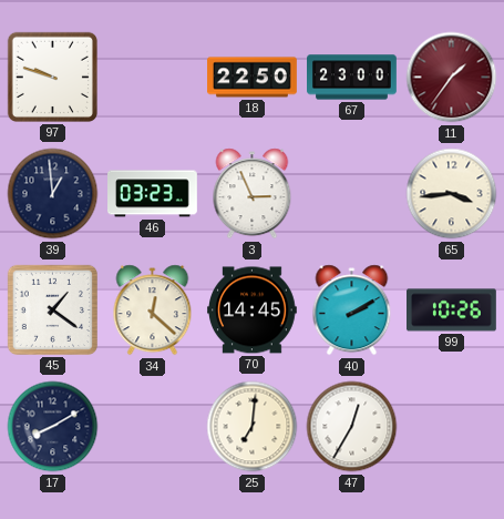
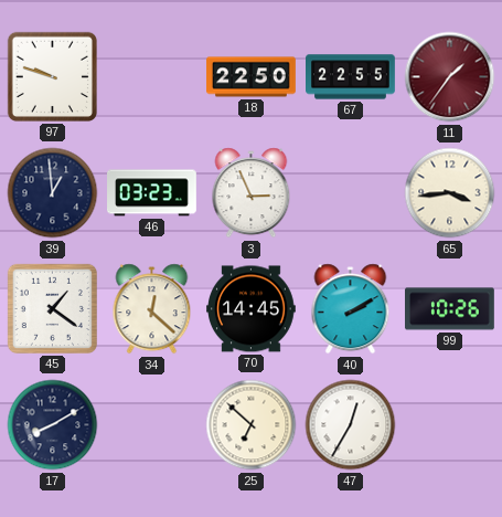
67: 23:00 -> 22:55 (351, 77)
25: 7:01 -> 6:52 (252, 425)
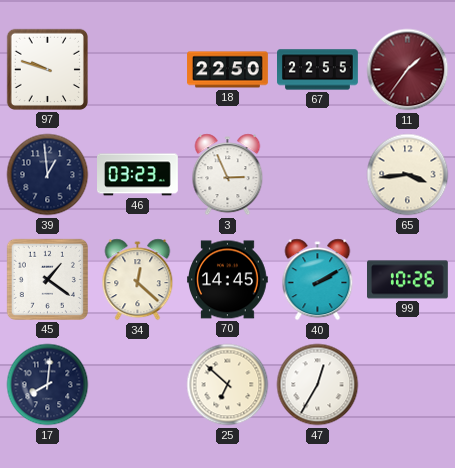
17: 8:10 -> 8:01 (48, 385)
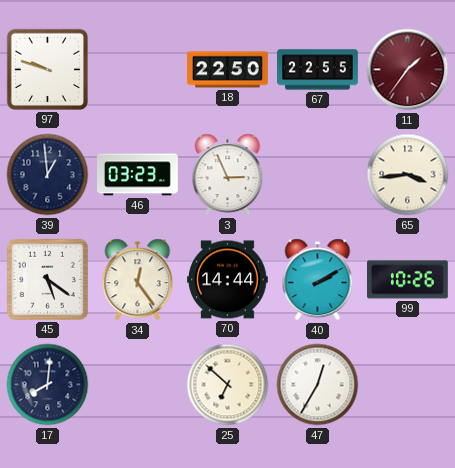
45: 1:21 -> 5:21 (47, 279)
34: 12:22 -> 12:24 (138, 280)
70: 14:45 -> 14:44 (228, 280)
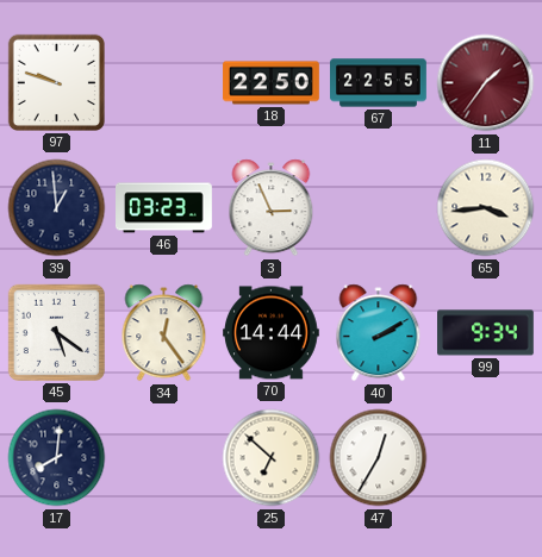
99: 10:26 -> 9:34 (486, 333)
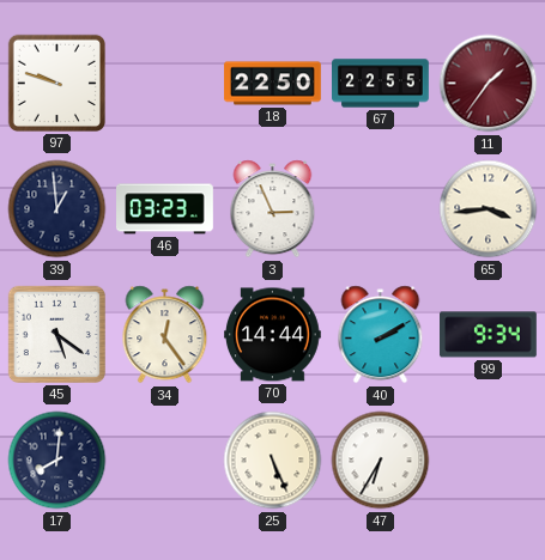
25: 6:52 -> 5:26 (273, 461)
47: 12:35 -> 6:35 (381, 461)
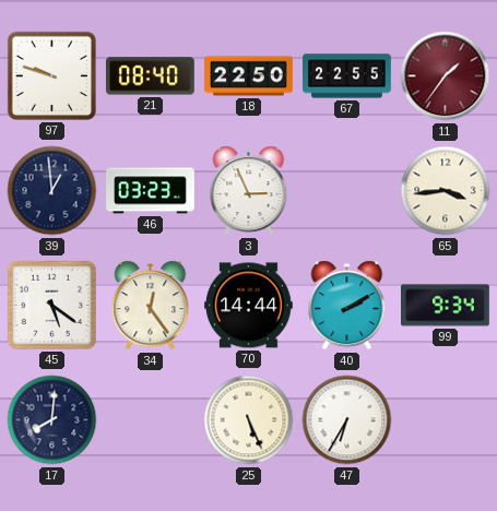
21: none -> 08:40 (151, 76)
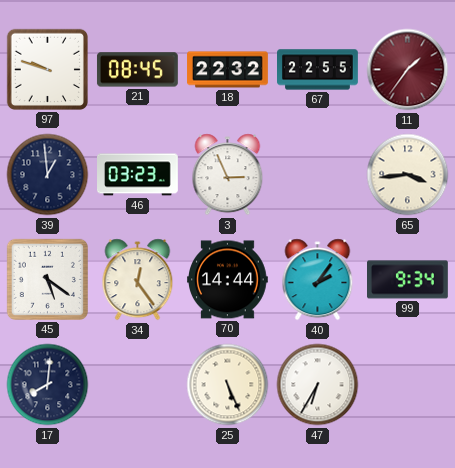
21: 08:40 -> 08:45 (138, 70)
18: 22:50 -> 22:32 (228, 70)
40: 2:10 -> 2:06 (318, 280)
